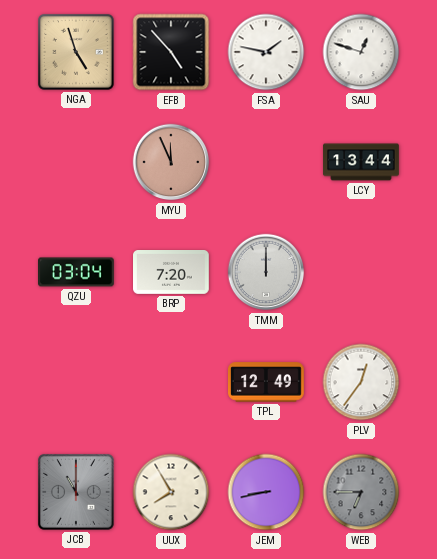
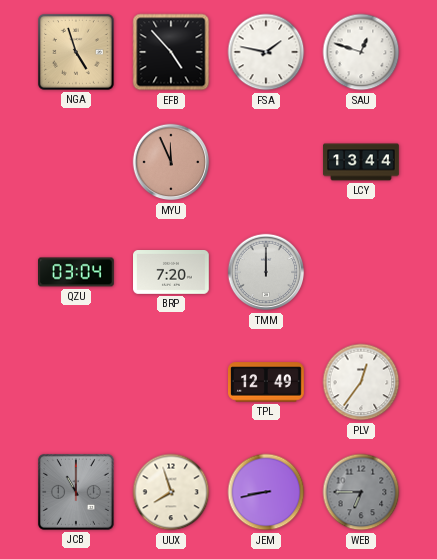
UUX: 7:55 -> 7:57 (171, 492)
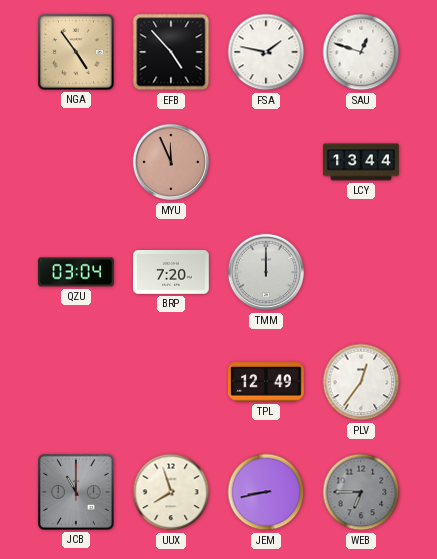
NGA: 4:57 -> 4:54 (76, 52)
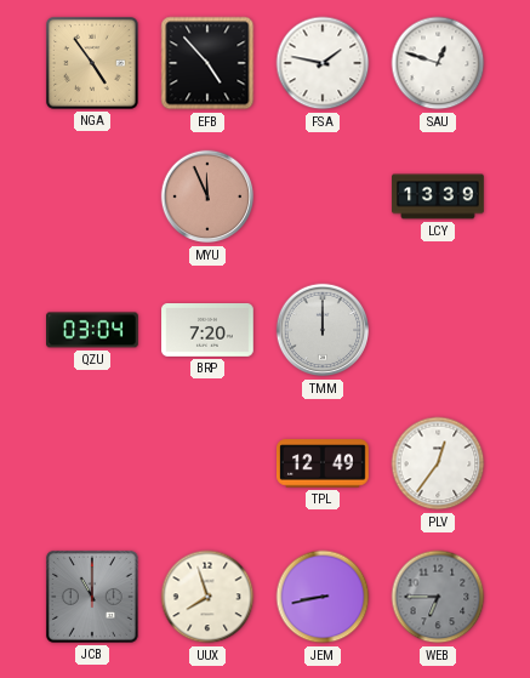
LCY: 13:44 -> 13:39 (438, 196)
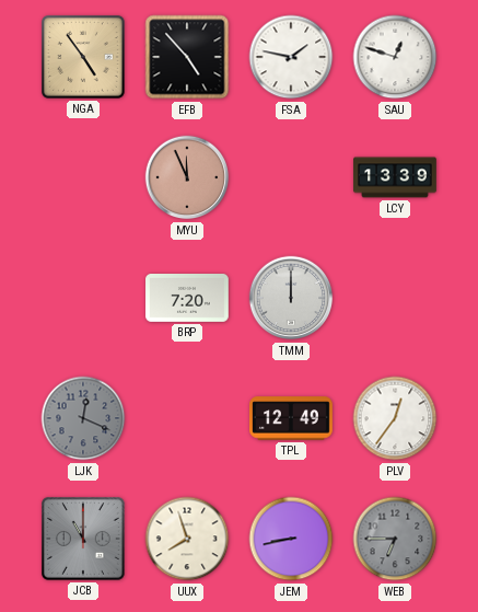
QZU: 03:04 -> none (93, 330)
LJK: none -> 12:19 (83, 418)
